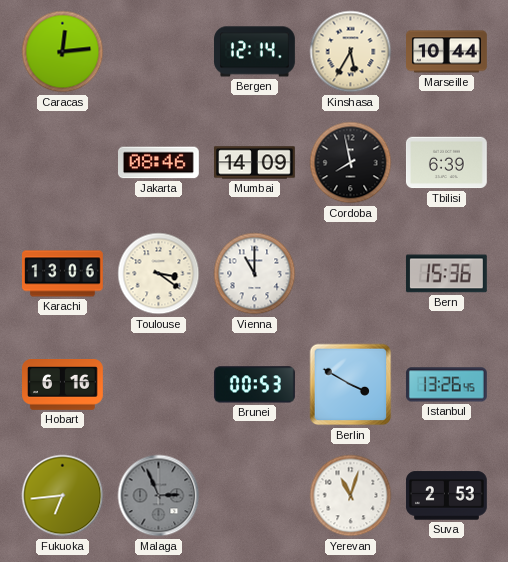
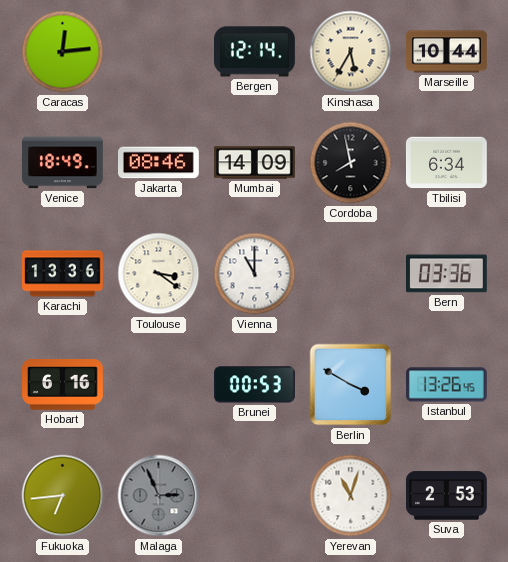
Venice: none -> 18:49 (63, 163)
Tbilisi: 6:39 -> 6:34 (447, 163)
Karachi: 13:06 -> 13:36 (63, 274)
Bern: 15:36 -> 03:36 (446, 274)
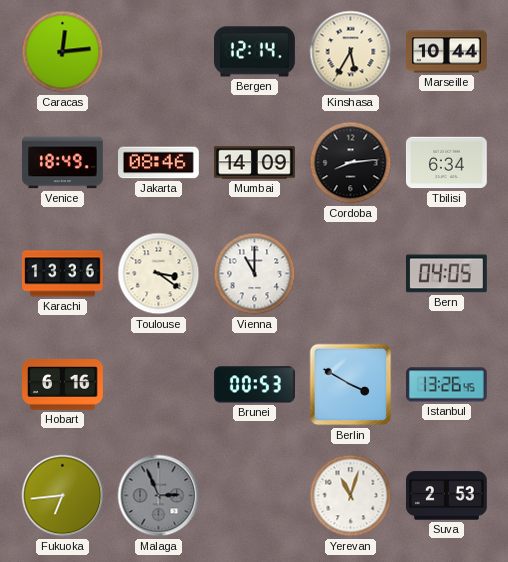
Cordoba: 7:58 -> 8:14 (351, 163)
Bern: 03:36 -> 04:05 (446, 274)
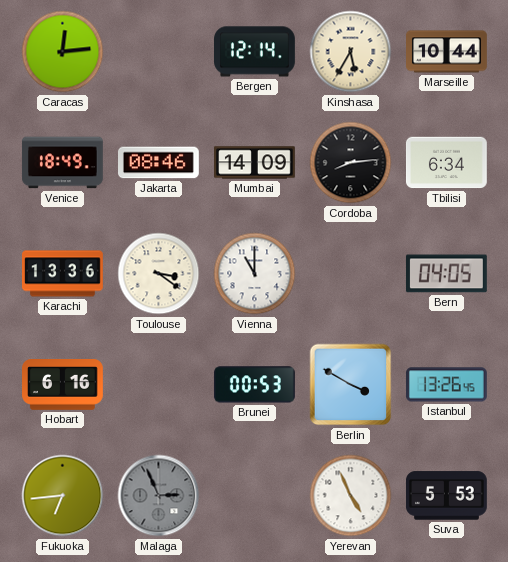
Yerevan: 11:03 -> 4:56 (351, 496)
Suva: 2:53 -> 5:53 (446, 496)
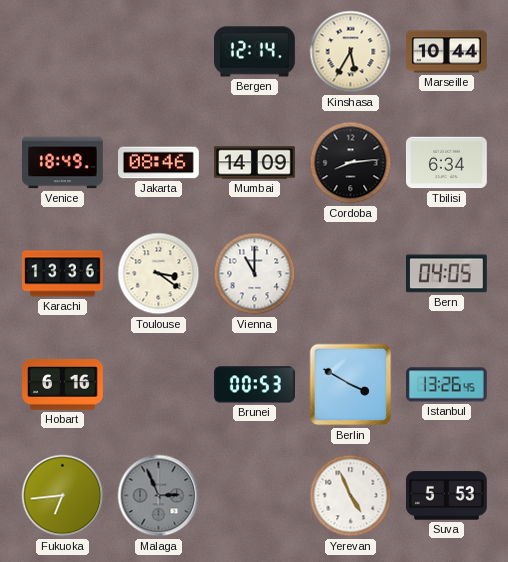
Caracas: 12:14 -> none (63, 52)
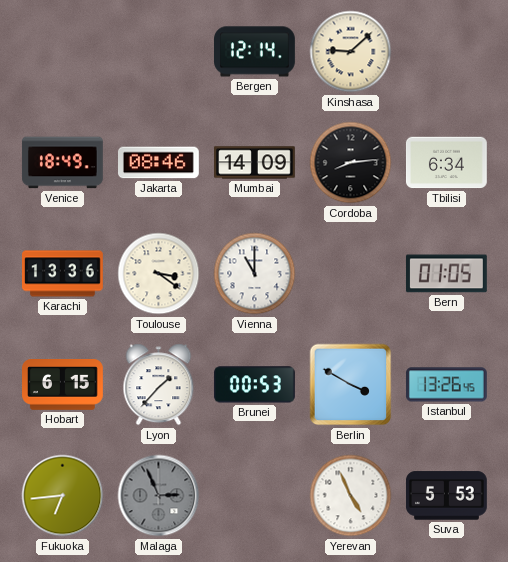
Kinshasa: 5:35 -> 9:08 (351, 52)
Marseille: 10:44 -> none (447, 52)
Bern: 04:05 -> 01:05 (446, 274)
Hobart: 6:16 -> 6:15 (63, 385)
Lyon: none -> 1:37 (159, 385)
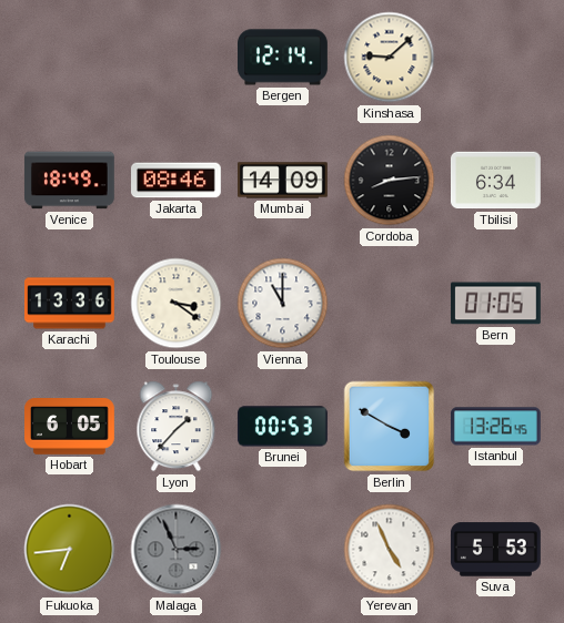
Hobart: 6:15 -> 6:05 (70, 427)
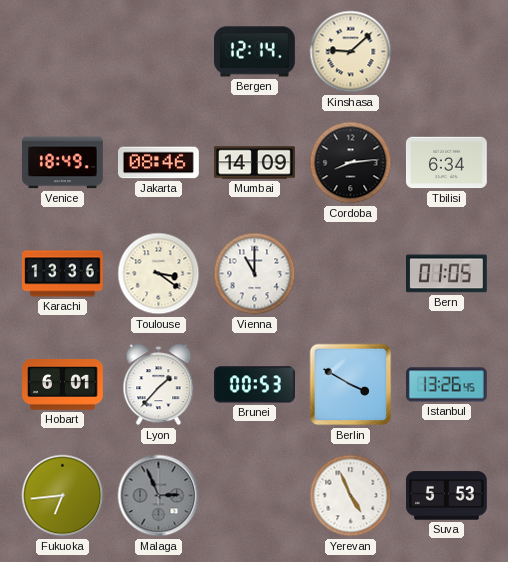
Hobart: 6:05 -> 6:01 (63, 385)
